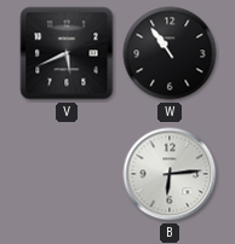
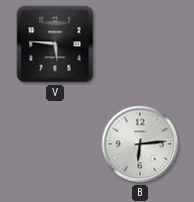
V: 5:41 -> 5:46 (55, 44)
W: 10:54 -> none (170, 53)
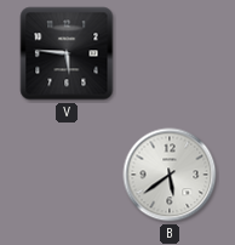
B: 6:14 -> 5:39 (170, 175)
